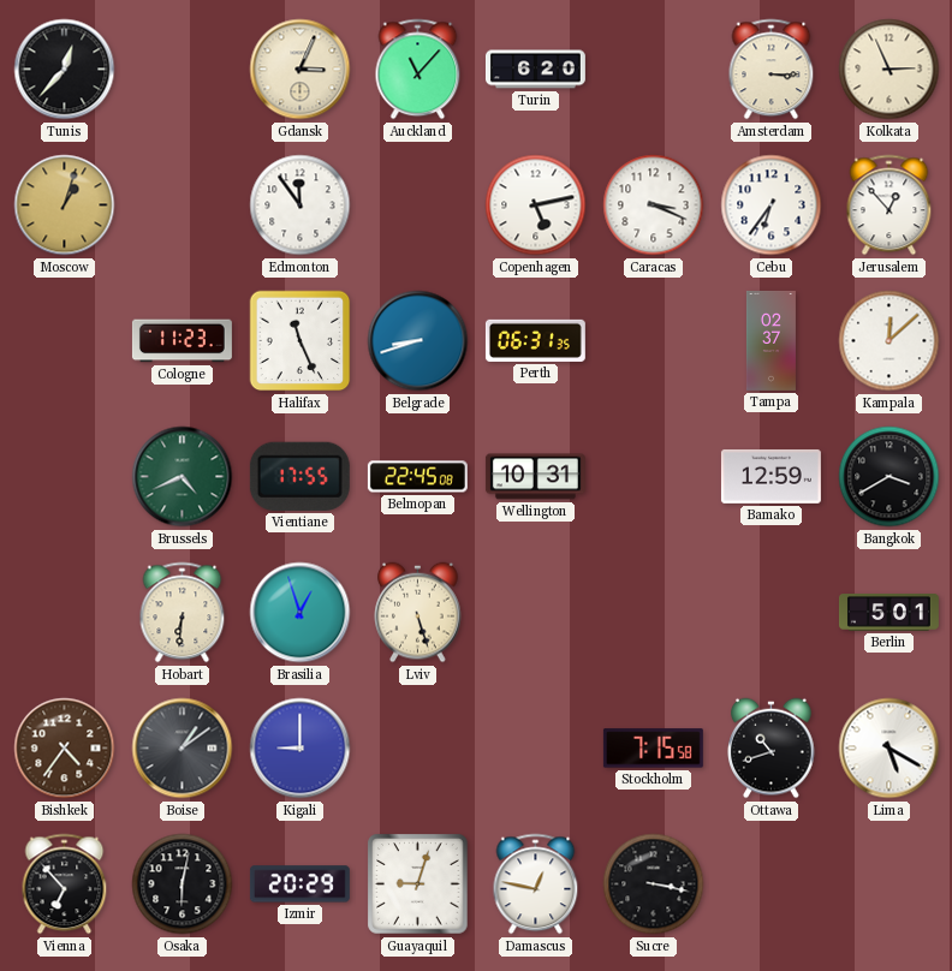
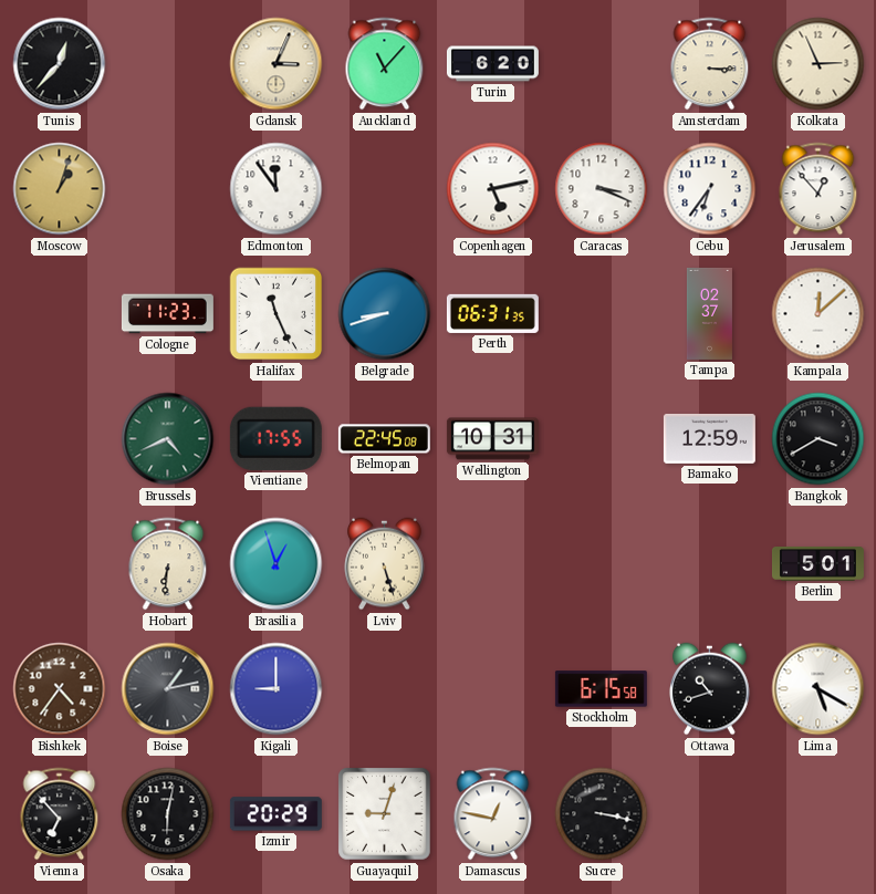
Boise: 1:09 -> 1:13 (168, 689)
Stockholm: 7:15 -> 6:15 (601, 689)
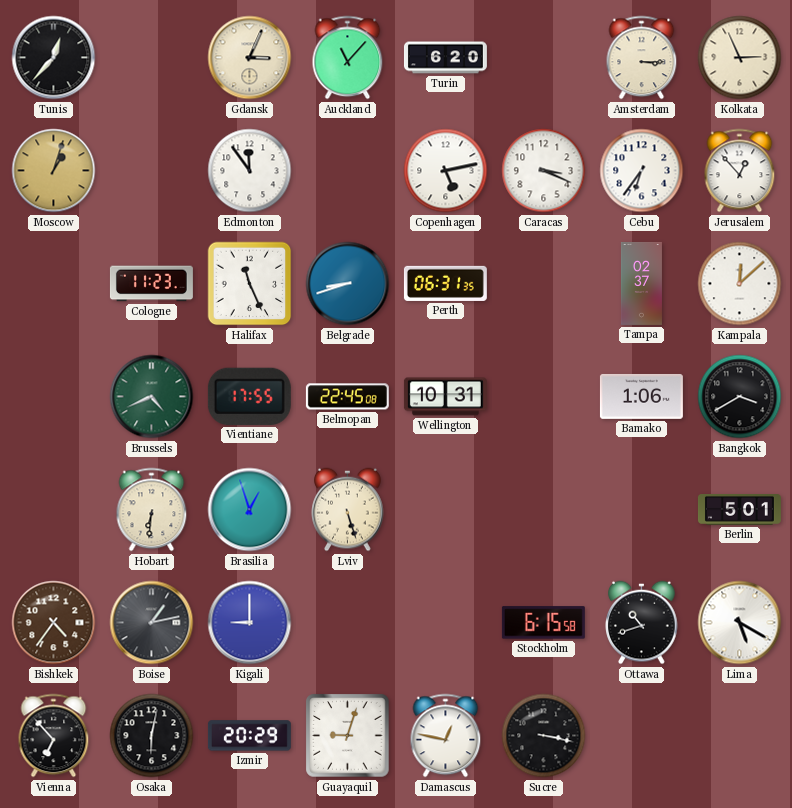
Bamako: 12:59 -> 1:06 (641, 396)
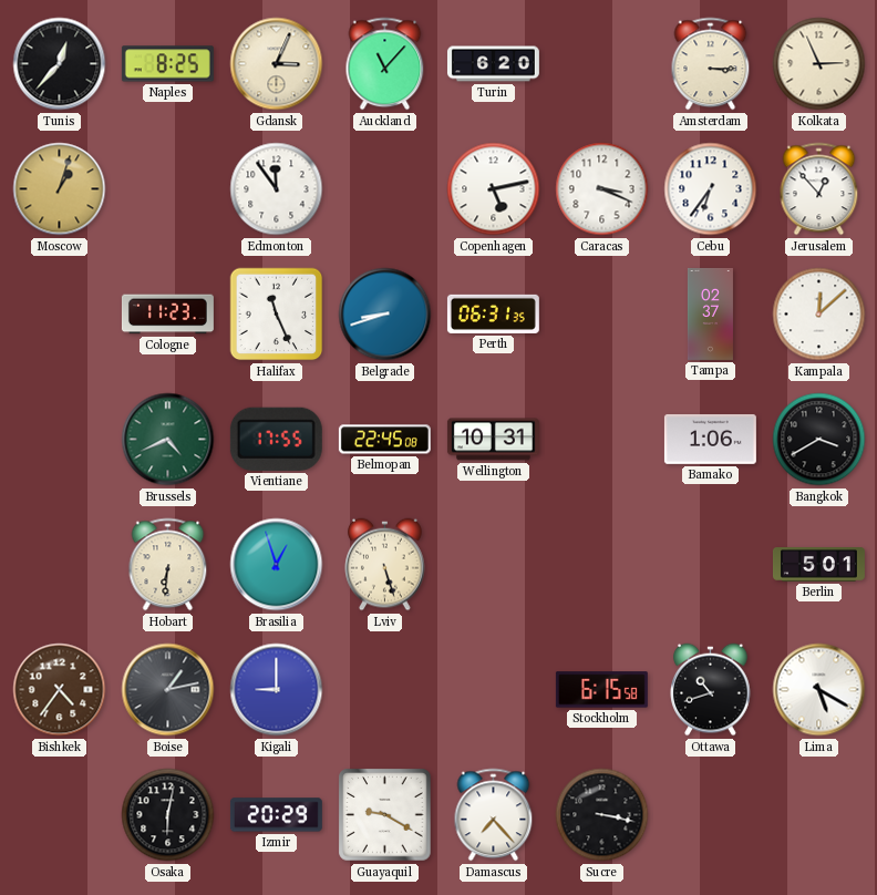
Naples: none -> 8:25 (167, 64)
Vienna: 6:53 -> none (54, 736)
Guayaquil: 9:03 -> 9:20 (385, 815)
Damascus: 12:47 -> 7:23 (494, 815)
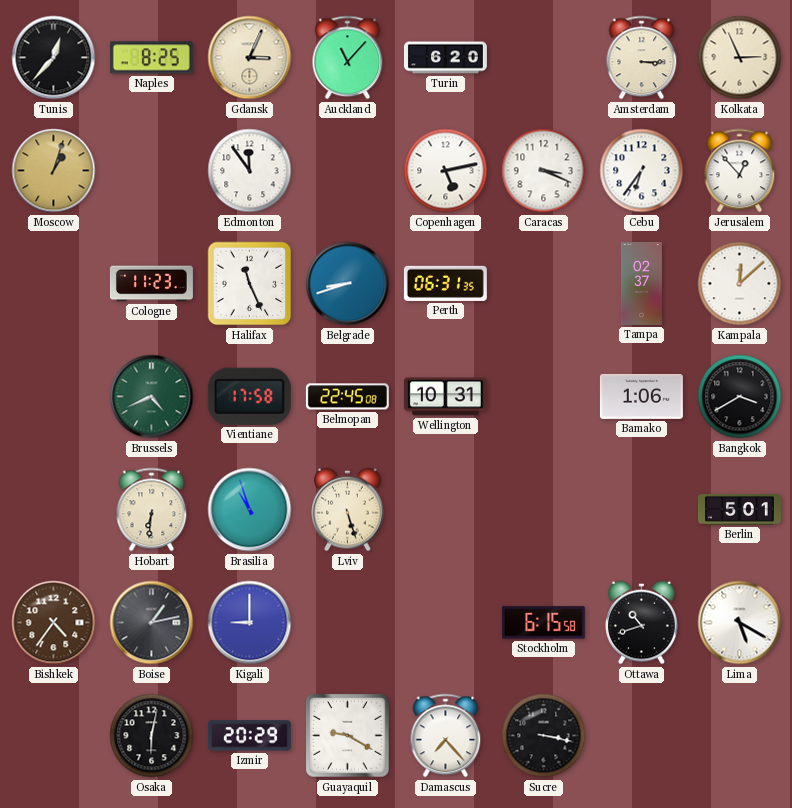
Vientiane: 17:55 -> 17:58 (249, 396)
Brasilia: 12:57 -> 10:57 (250, 510)
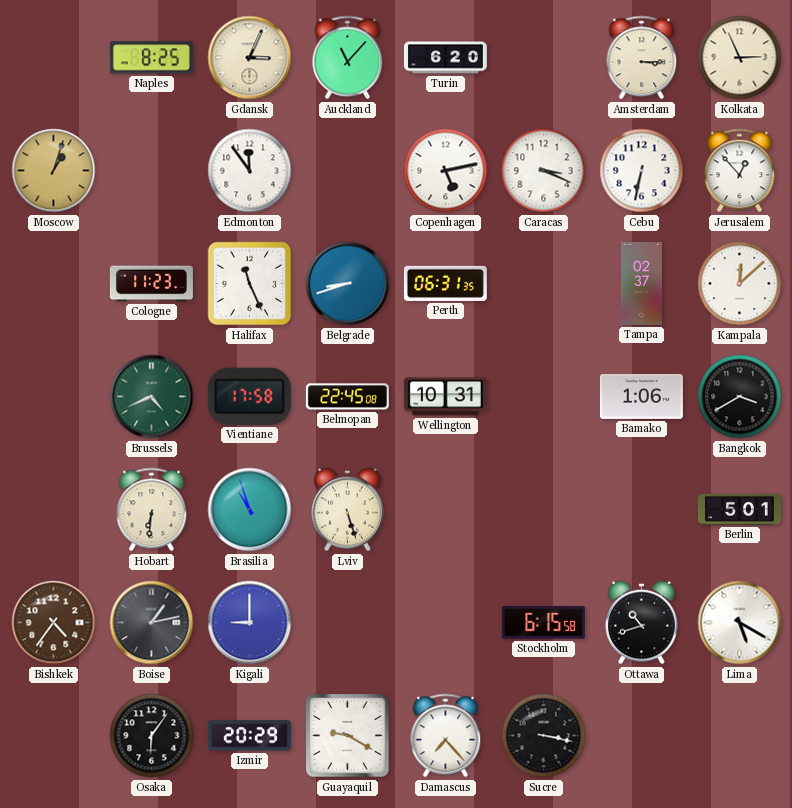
Tunis: 12:37 -> none (54, 58)
Cebu: 6:36 -> 6:32 (642, 171)
Osaka: 6:02 -> 6:06 (152, 736)
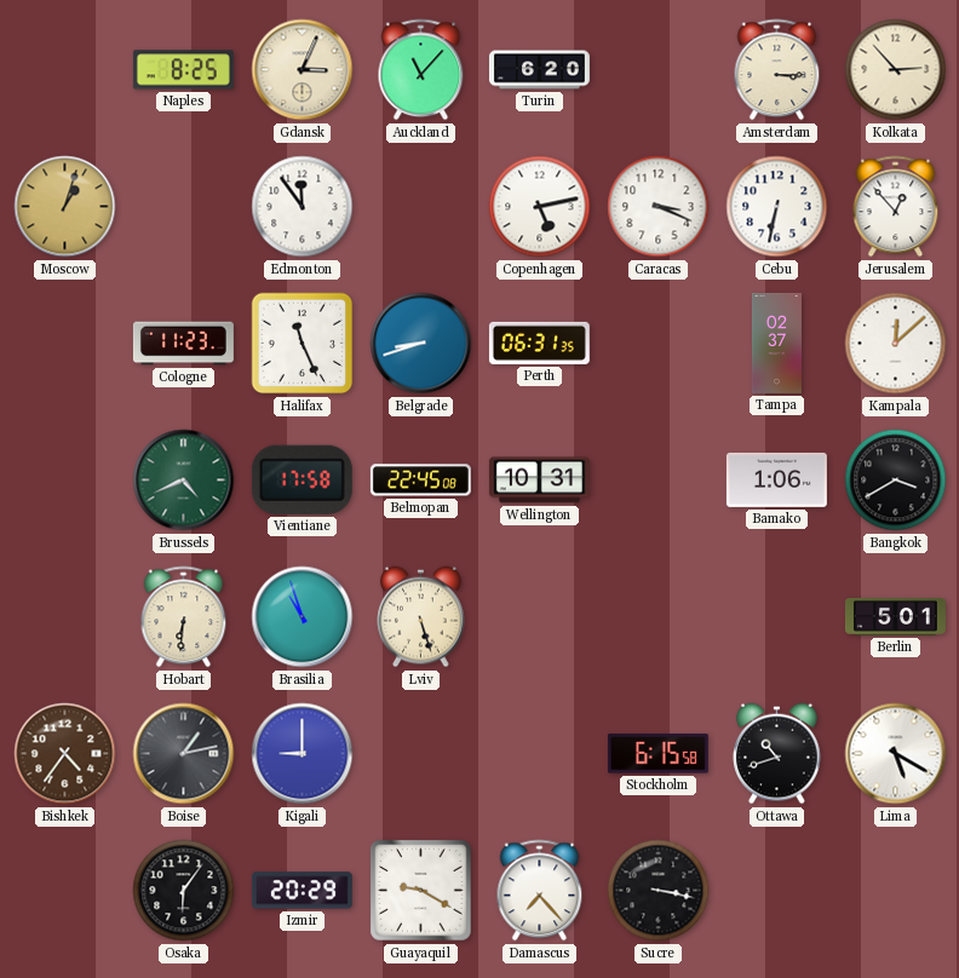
Kolkata: 2:56 -> 2:53 (896, 70)
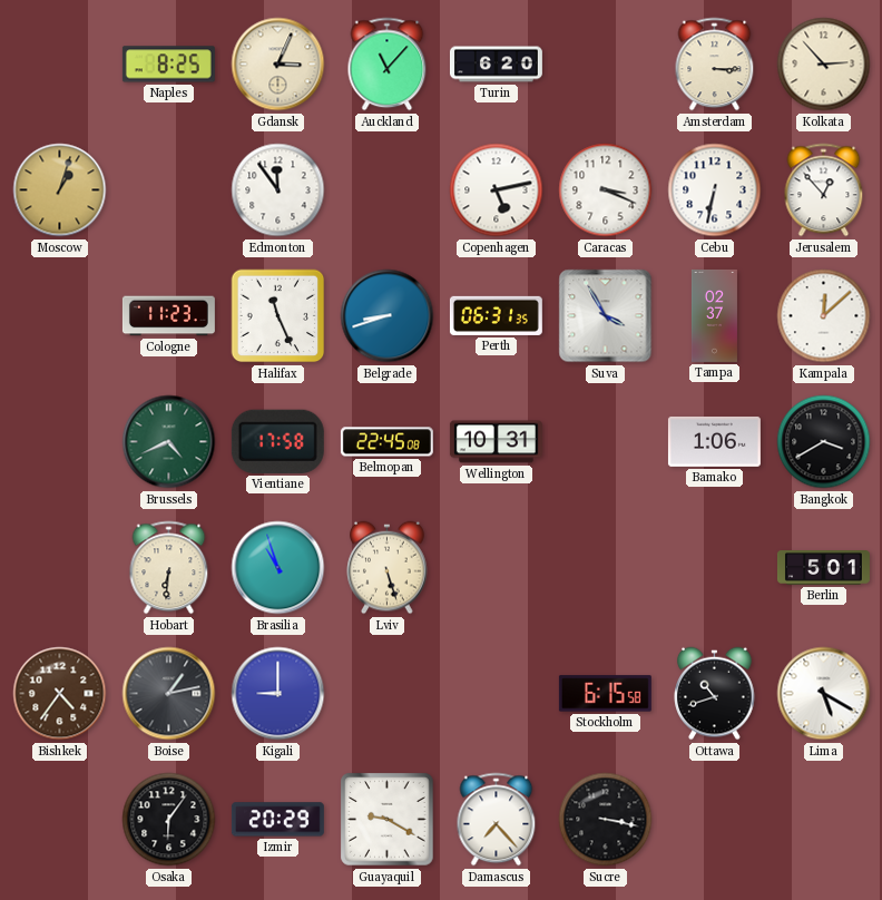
Suva: none -> 3:55 (606, 316)
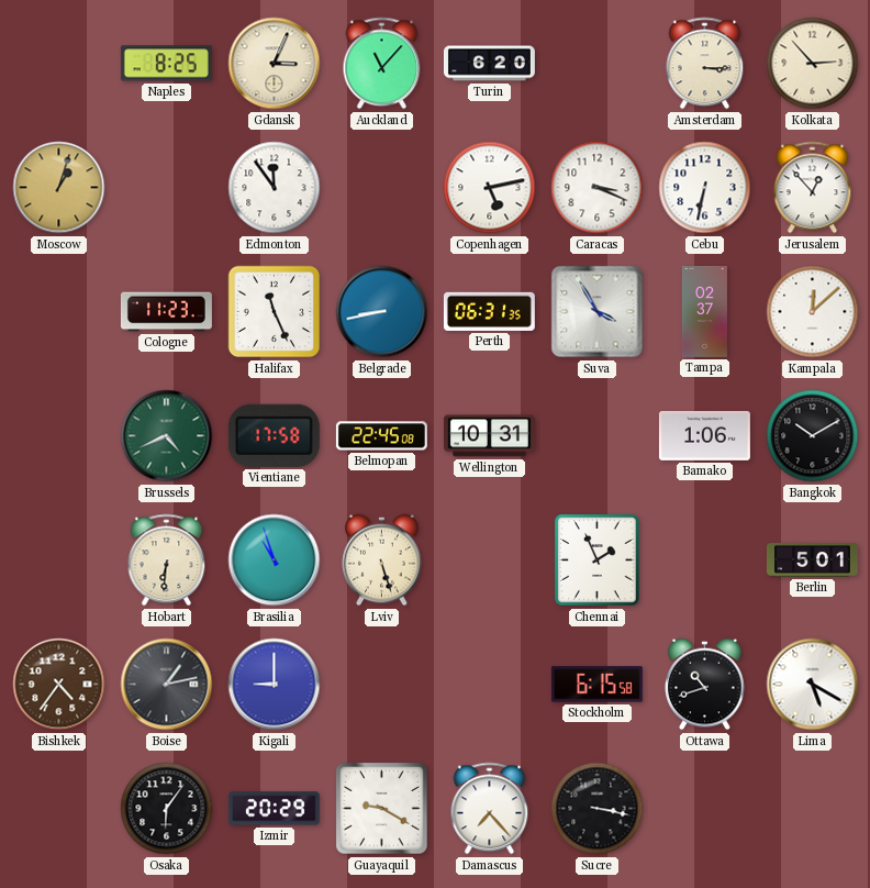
Belgrade: 8:42 -> 8:43 (382, 312)
Bangkok: 3:40 -> 10:10 (813, 436)
Chennai: none -> 1:56 (598, 560)
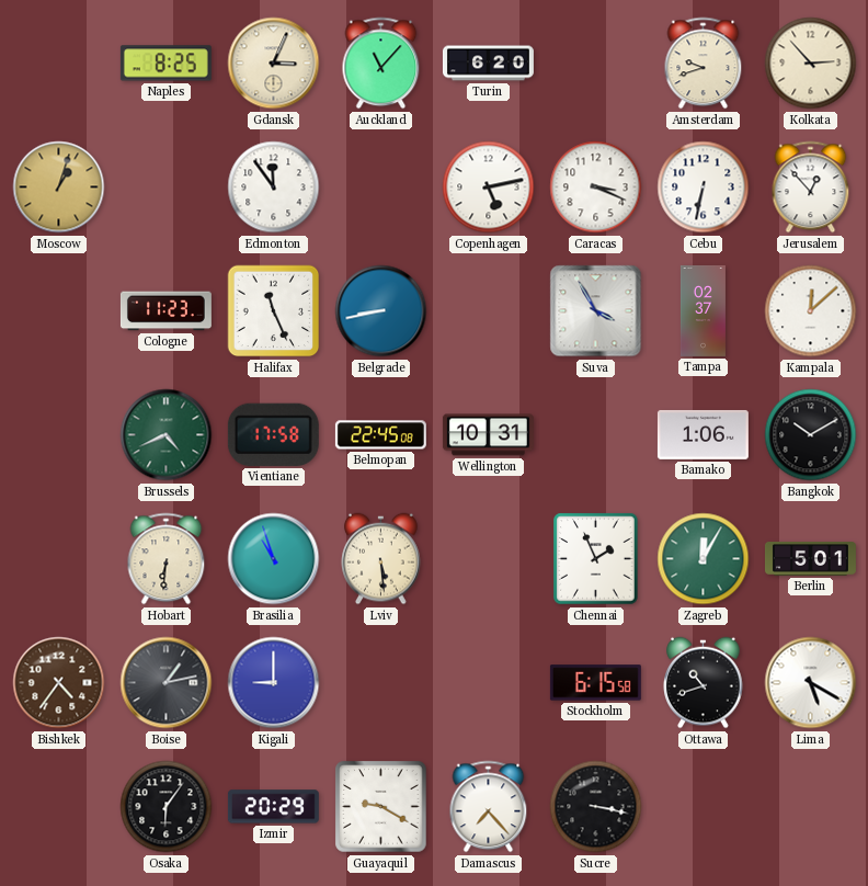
Amsterdam: 3:15 -> 9:42 (704, 64)
Perth: 06:31 -> none (489, 311)
Lviv: 5:27 -> 5:29 (381, 559)
Zagreb: none -> 12:05 (704, 559)
